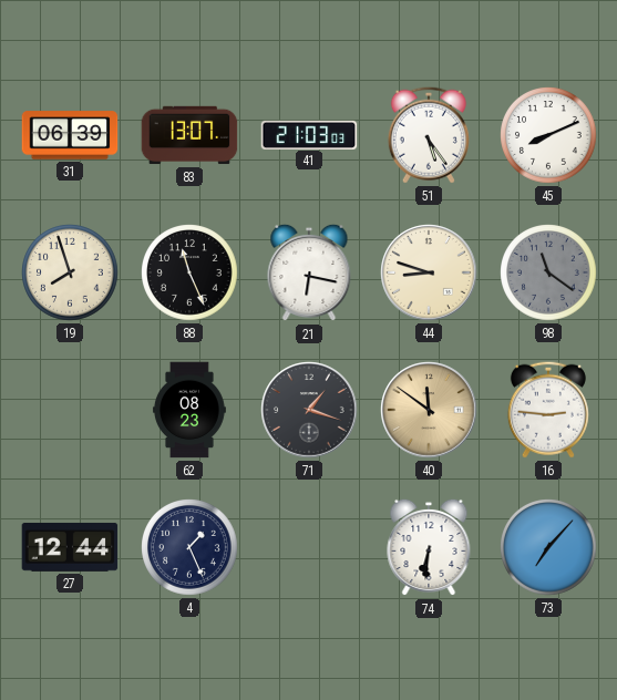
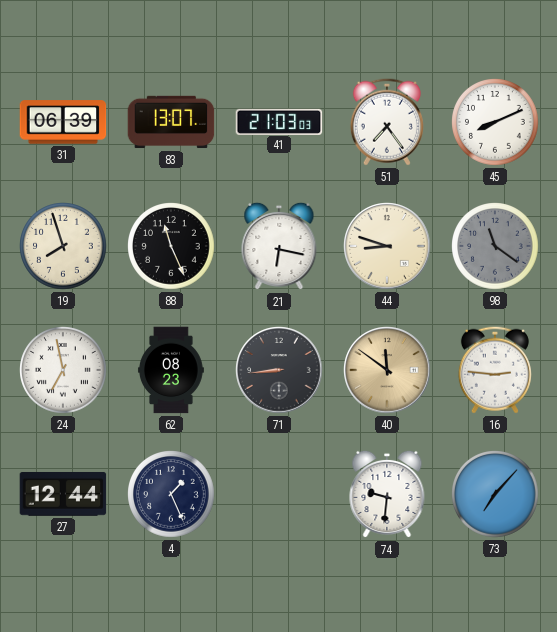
51: 5:24 -> 7:24 (387, 122)
24: none -> 6:58 (63, 370)
71: 1:18 -> 8:44 (279, 370)
74: 6:31 -> 9:31 (387, 494)
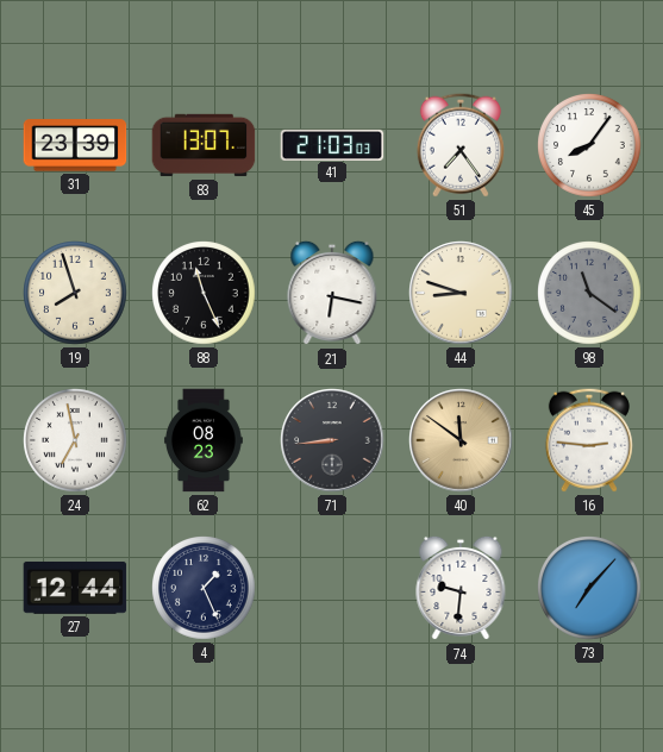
31: 06:39 -> 23:39 (75, 145)
45: 8:11 -> 8:06 (589, 145)
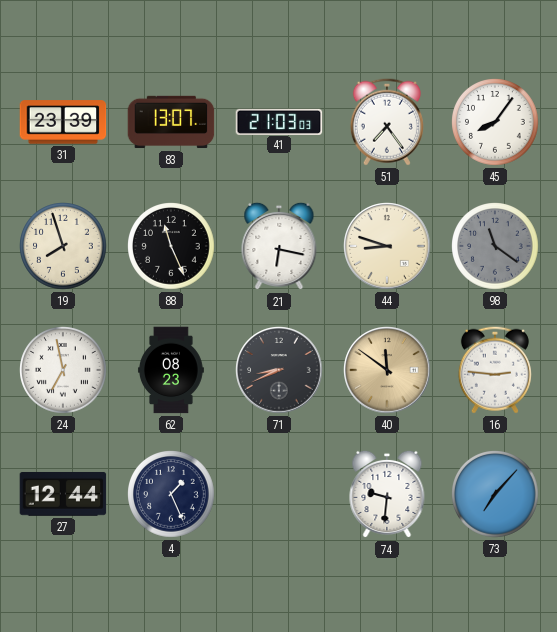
71: 8:44 -> 8:41 (279, 370)
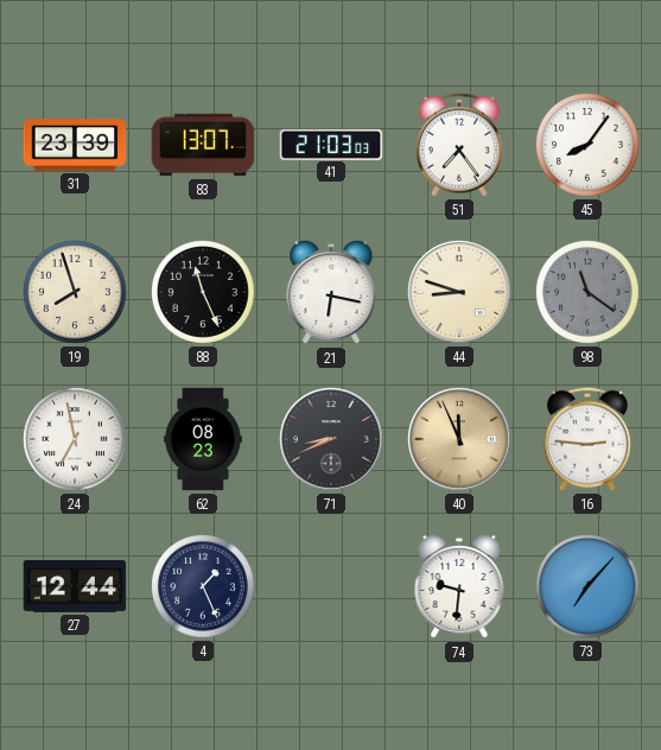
40: 11:51 -> 11:56 (459, 439)
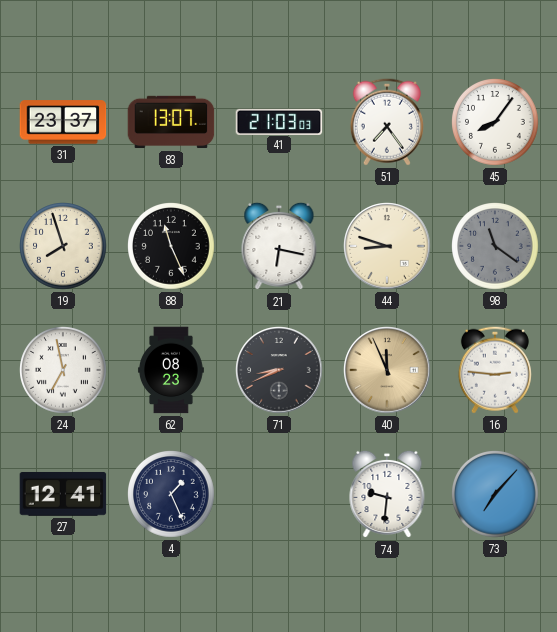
31: 23:39 -> 23:37 (63, 122)
27: 12:44 -> 12:41 (63, 494)
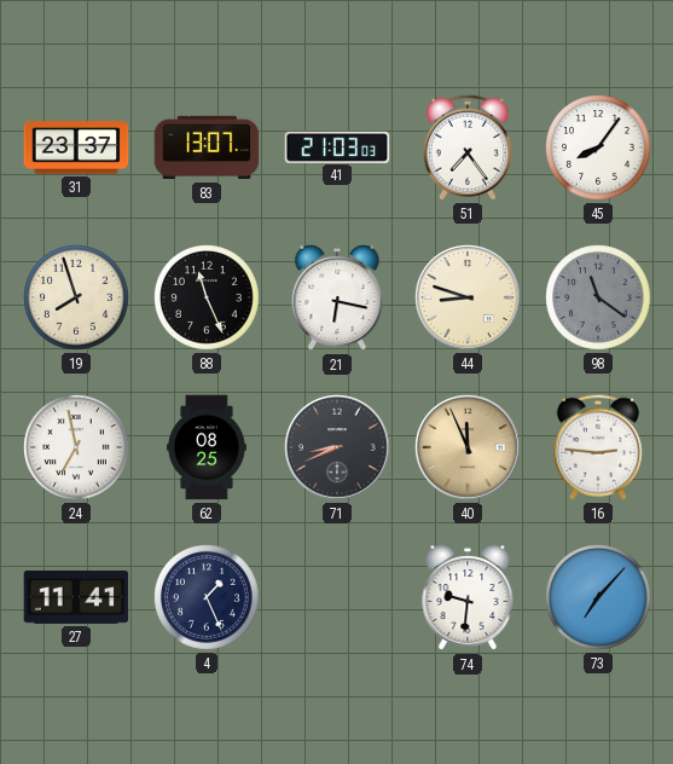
62: 08:23 -> 08:25 (207, 447)
27: 12:41 -> 11:41 (76, 597)
